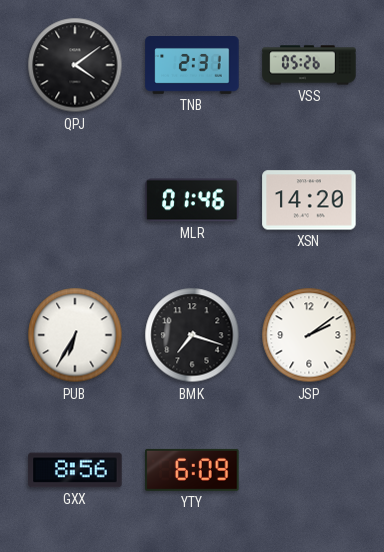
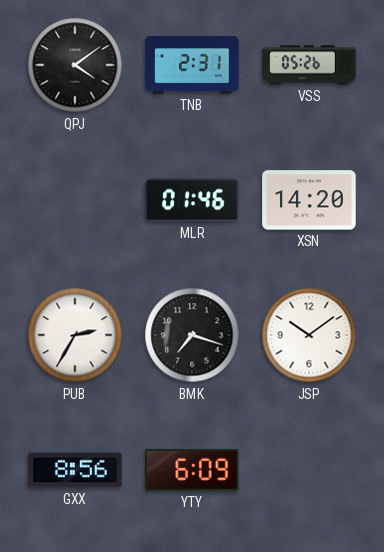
PUB: 6:35 -> 2:35 (75, 335)
JSP: 2:09 -> 10:09 (309, 335)
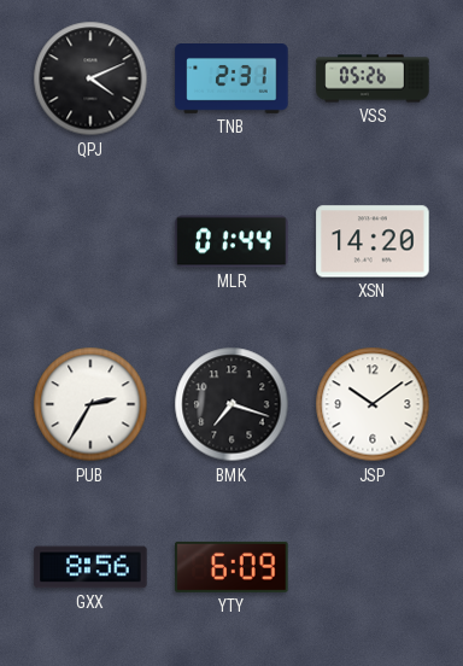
QPJ: 4:09 -> 4:11 (90, 78)
MLR: 01:46 -> 01:44 (231, 241)
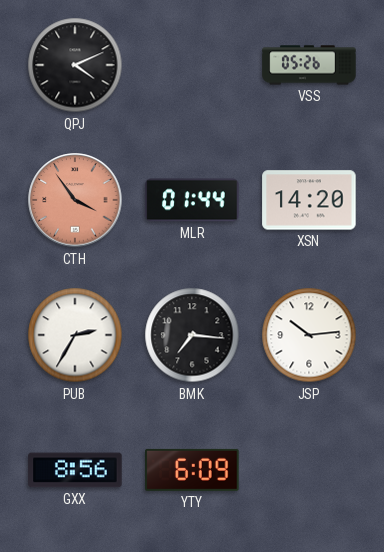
TNB: 2:31 -> none (231, 80)
CTH: none -> 3:54 (75, 200)
BMK: 7:18 -> 7:16 (192, 335)
JSP: 10:09 -> 10:14 (309, 335)
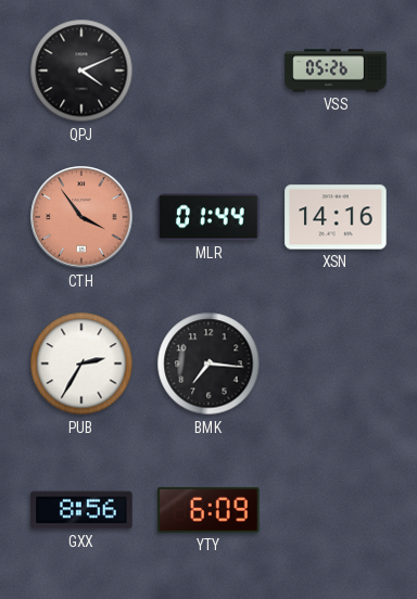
XSN: 14:20 -> 14:16 (336, 217)
JSP: 10:14 -> none (309, 335)
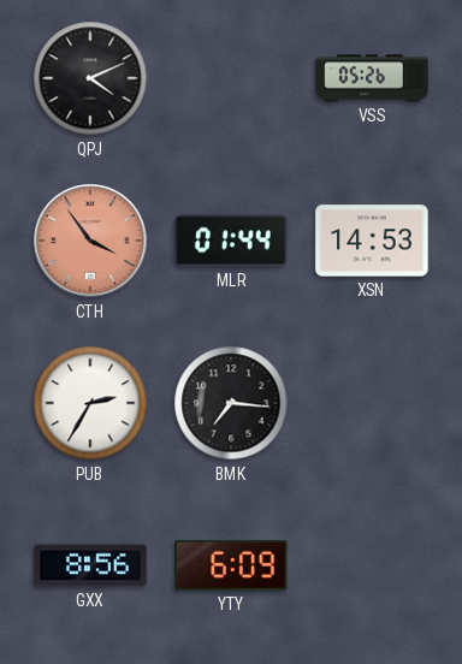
XSN: 14:16 -> 14:53 (372, 241)
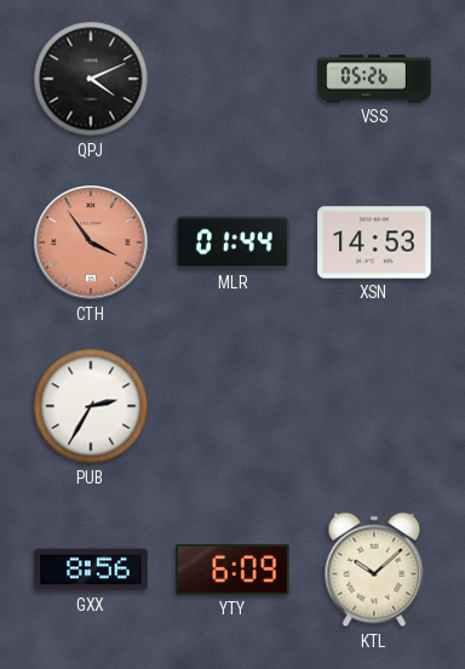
BMK: 7:16 -> none (231, 403)
KTL: none -> 10:08 (374, 570)
